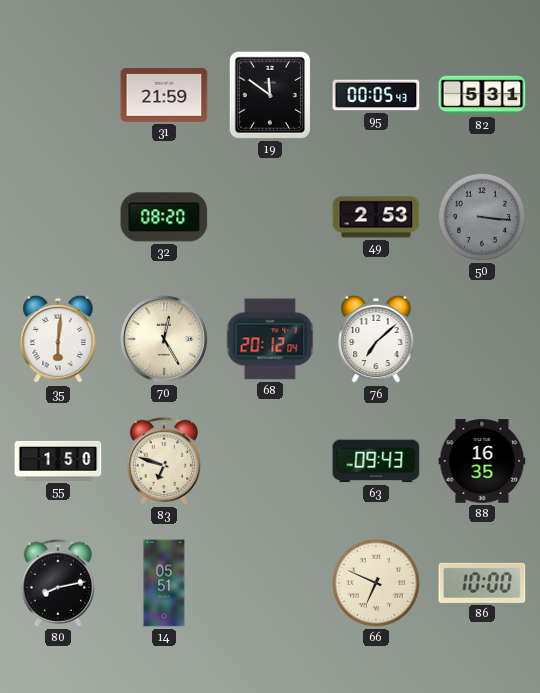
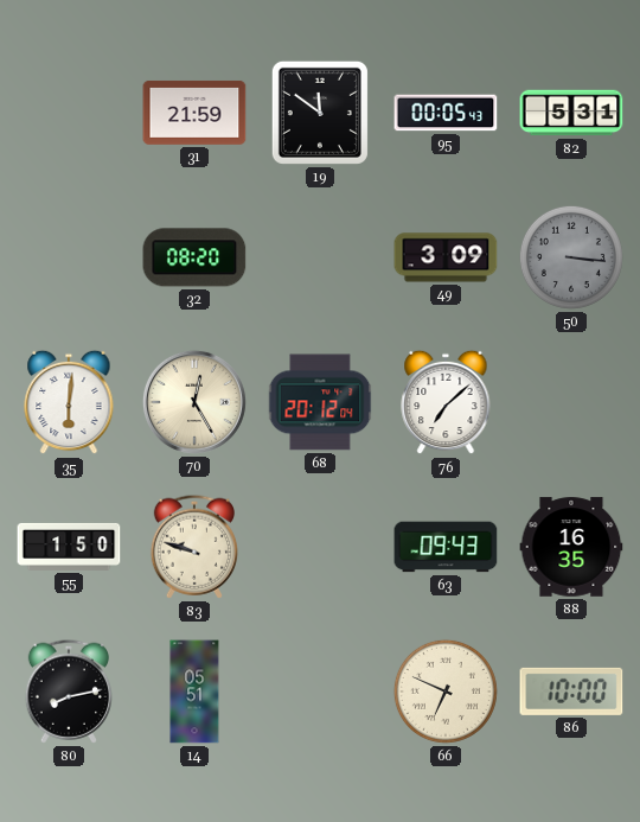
49: 2:53 -> 3:09 (446, 257)
83: 6:48 -> 9:48 (193, 547)
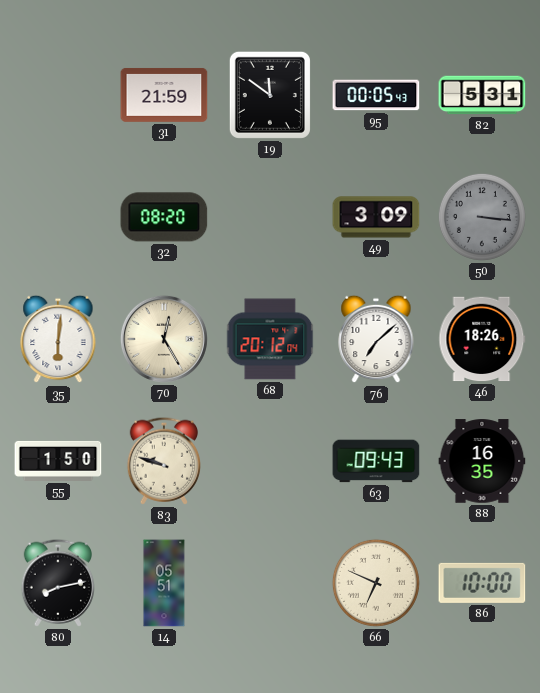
46: none -> 18:26 (482, 339)
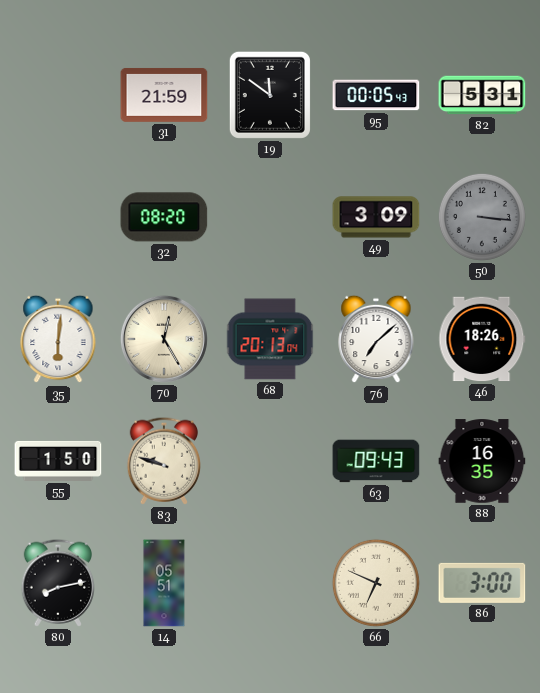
68: 20:12 -> 20:13 (270, 339)
86: 10:00 -> 3:00 (482, 583)
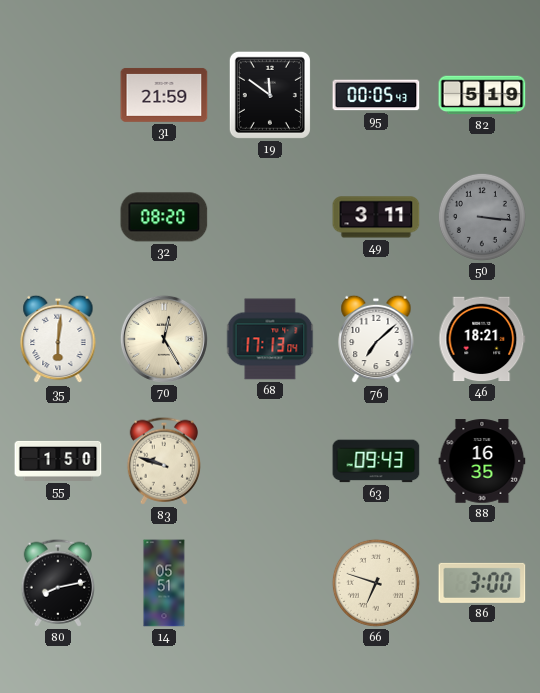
82: 5:31 -> 5:19 (482, 95)
49: 3:09 -> 3:11 (376, 217)
68: 20:13 -> 17:13 (270, 339)
46: 18:26 -> 18:21 (482, 339)
66: 6:49 -> 6:48 (376, 583)
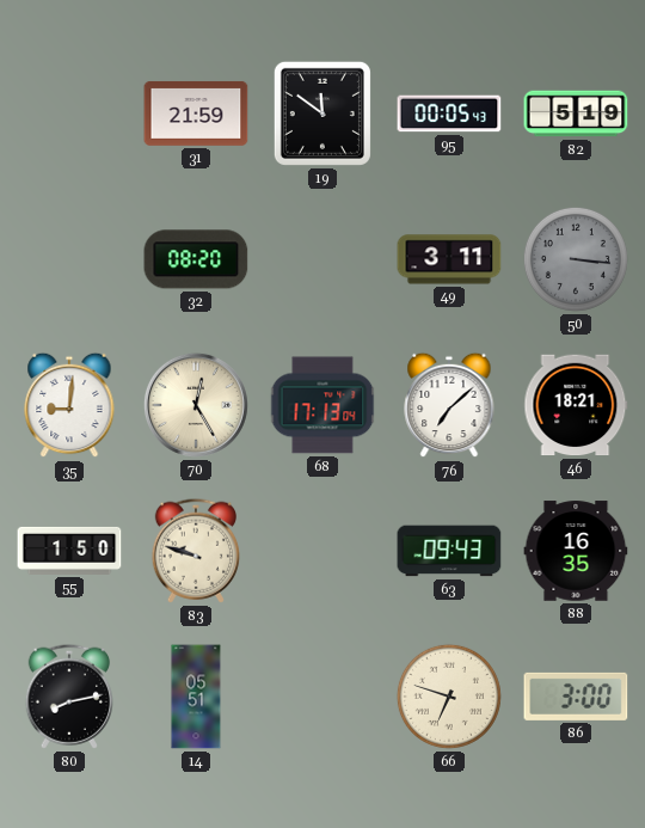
35: 6:01 -> 9:01 (69, 405)
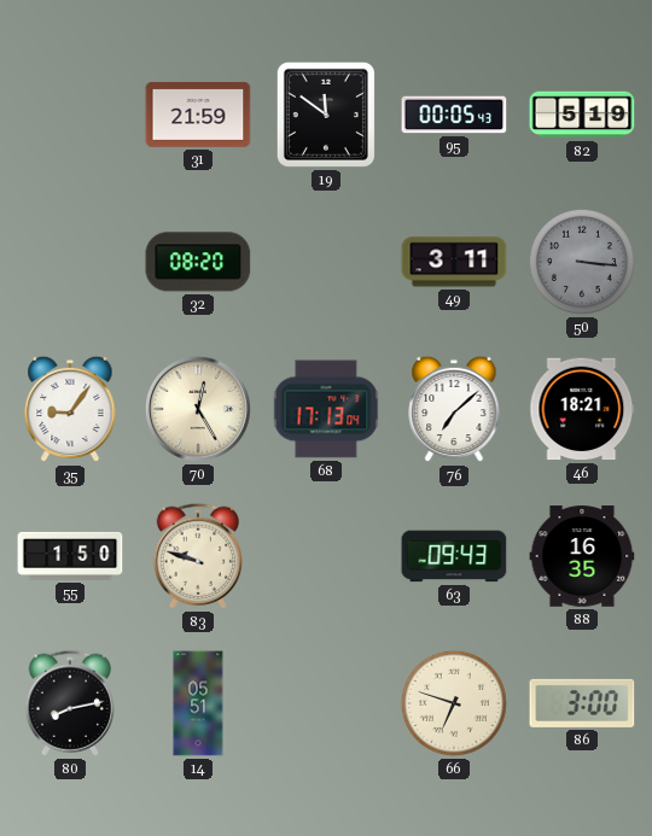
35: 9:01 -> 9:06 (70, 409)
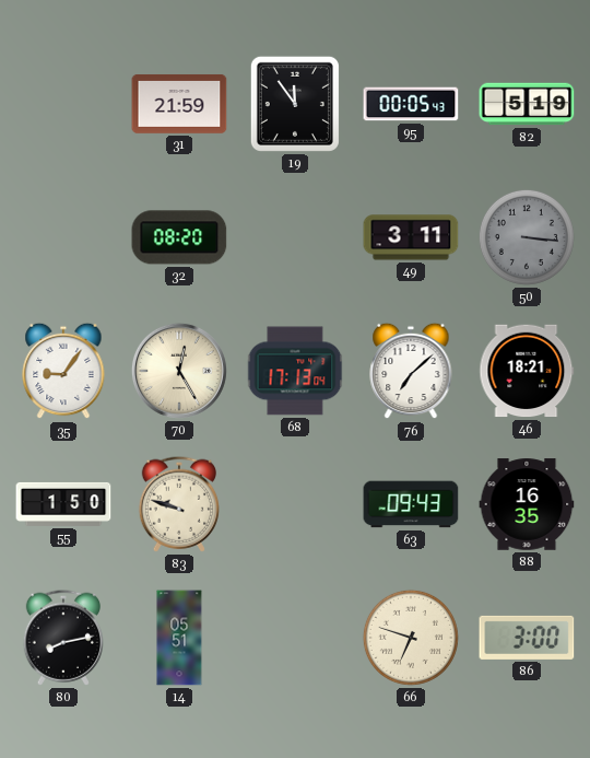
19: 11:51 -> 11:54 (295, 104)
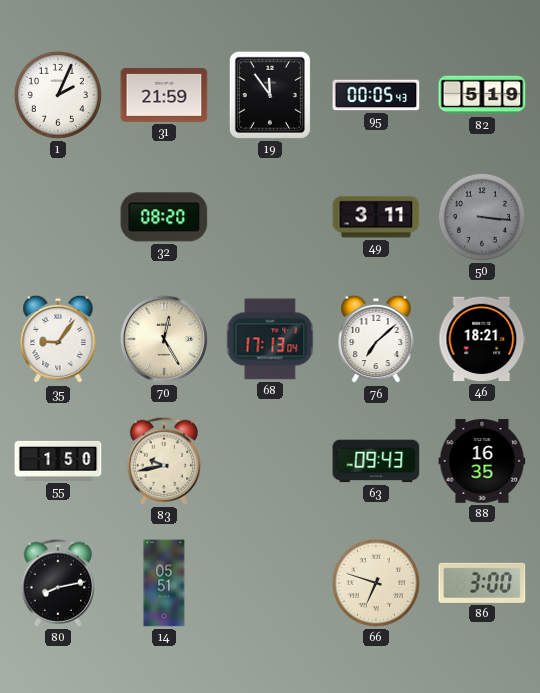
1: none -> 2:04 (58, 95)
83: 9:48 -> 9:43 (163, 461)
